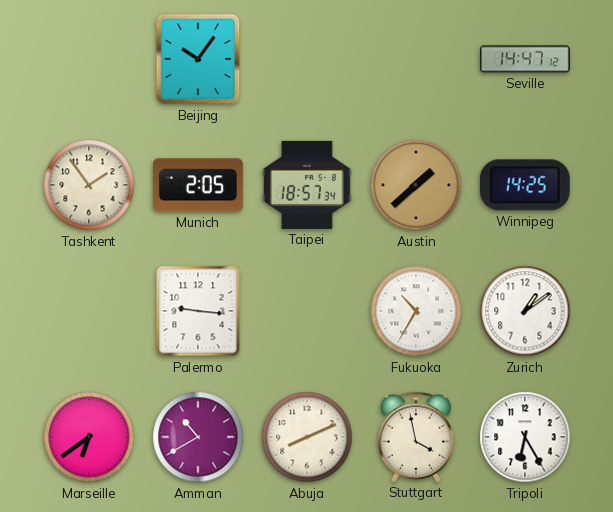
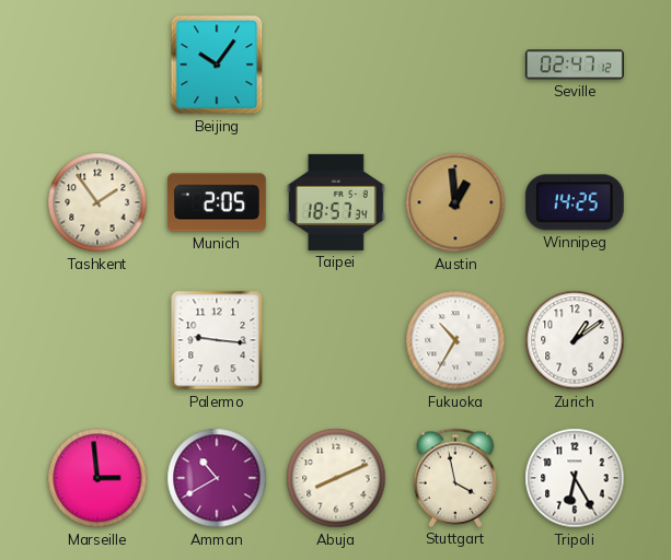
Seville: 14:47 -> 02:47 (575, 65)
Austin: 1:38 -> 12:59 (455, 202)
Marseille: 6:39 -> 2:59 (97, 478)
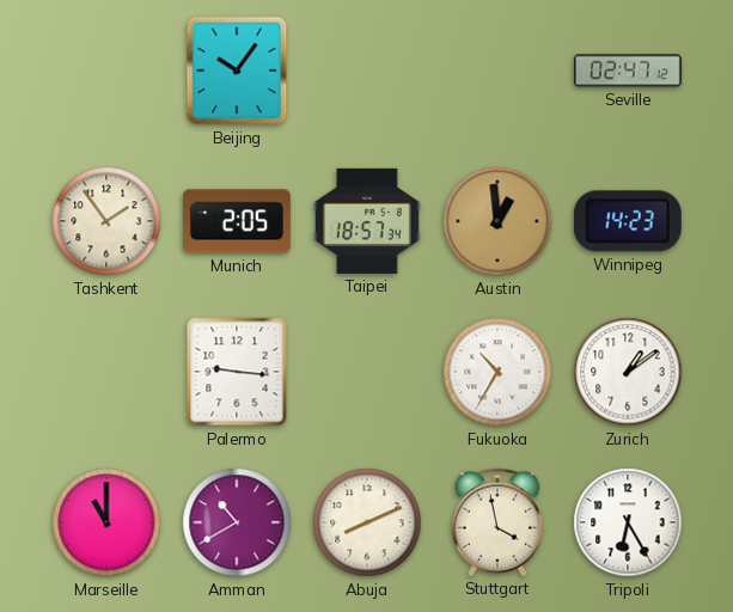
Winnipeg: 14:25 -> 14:23 (628, 221)
Marseille: 2:59 -> 11:00 (106, 522)
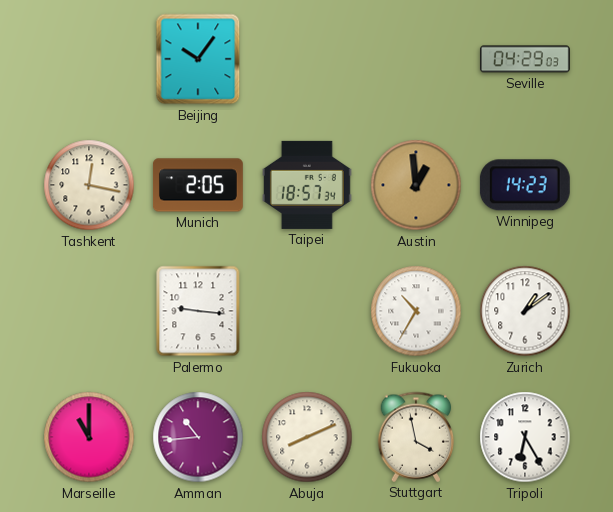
Seville: 02:47 -> 04:29 (525, 59)
Tashkent: 1:54 -> 12:17 (89, 185)
Amman: 10:40 -> 10:44 (198, 437)
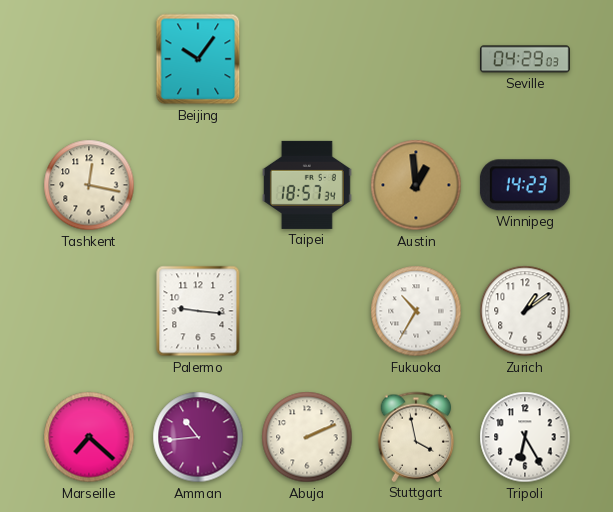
Munich: 2:05 -> none (198, 185)
Marseille: 11:00 -> 7:22 (89, 437)
Abuja: 8:11 -> 2:11 (307, 437)
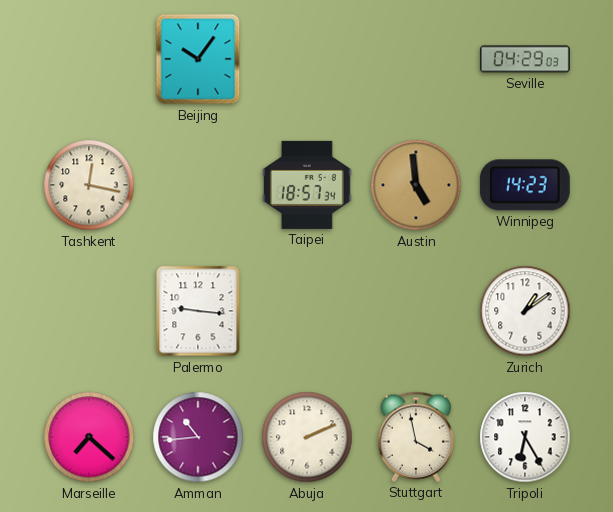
Austin: 12:59 -> 4:59 (416, 185)
Fukuoka: 10:35 -> none (416, 311)
